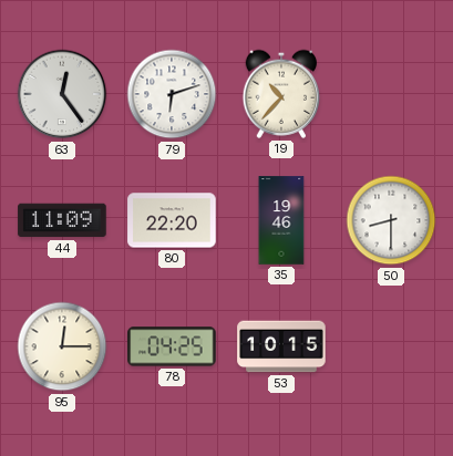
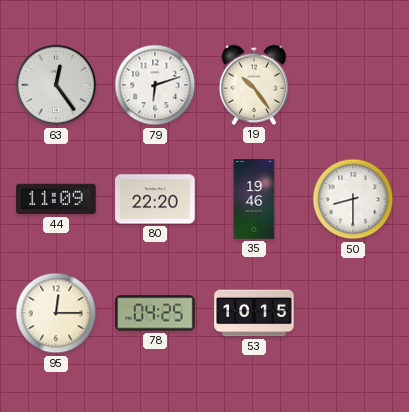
19: 10:37 -> 10:24 (253, 85)
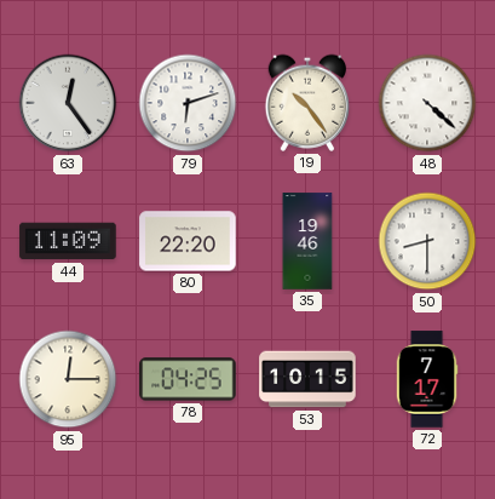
48: none -> 4:22 (427, 103)
72: none -> 7:17 (427, 379)
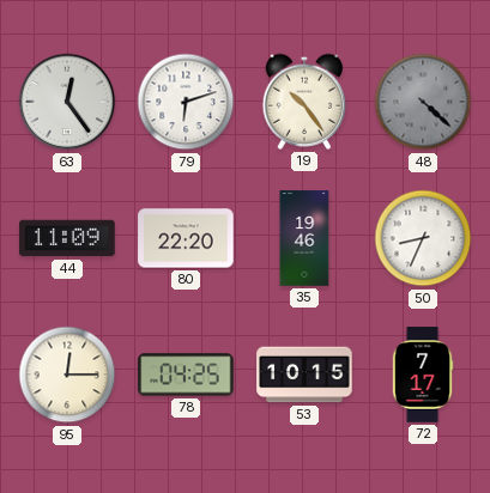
48 dial: white -> grey (423, 102)
50: 8:30 -> 8:34 (423, 238)
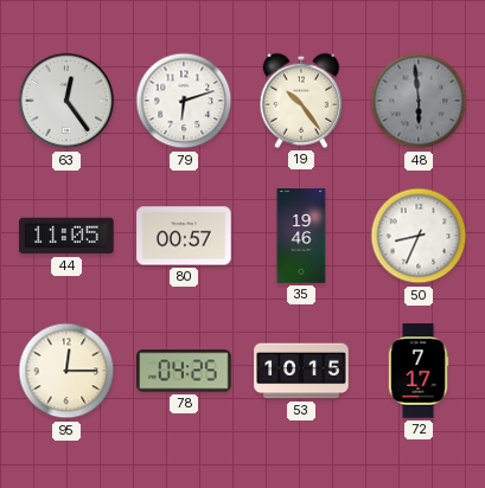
48: 4:22 -> 5:59 (419, 101)
44: 11:09 -> 11:05 (66, 236)
80: 22:20 -> 00:57 (184, 236)
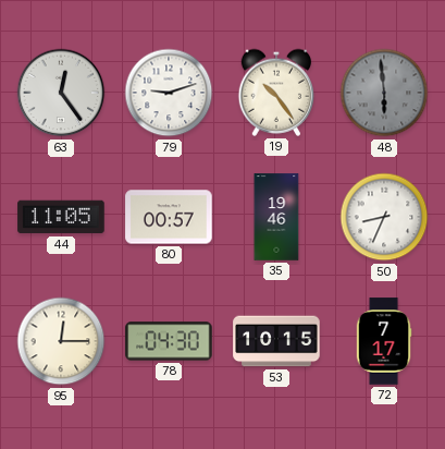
79: 6:12 -> 9:12 (169, 93)
78: 04:25 -> 04:30 (169, 341)
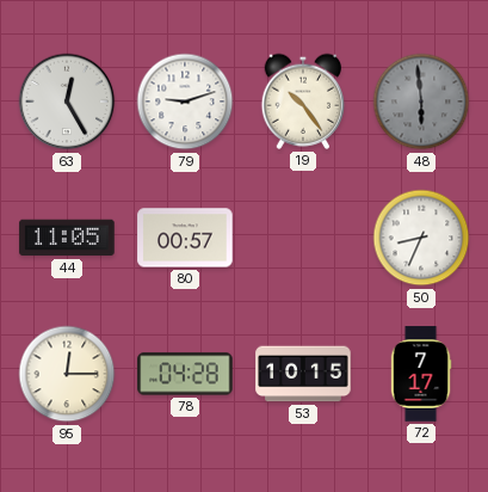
63: 12:24 -> 12:25 (67, 102)
35: 19:46 -> none (276, 217)
78: 04:30 -> 04:28 (185, 374)
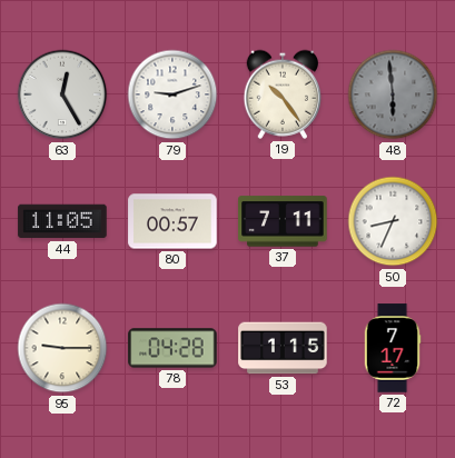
37: none -> 7:11 (283, 221)
95: 12:15 -> 9:15 (62, 348)
53: 10:15 -> 1:15 (283, 348)
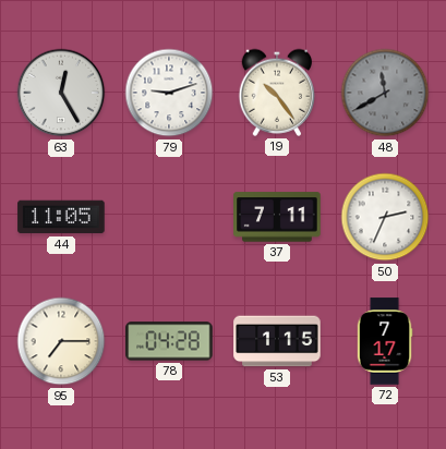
48: 5:59 -> 11:40 (385, 93)
80: 00:57 -> none (172, 221)
50: 8:34 -> 2:34 (385, 217)
95: 9:15 -> 7:15 (61, 341)
